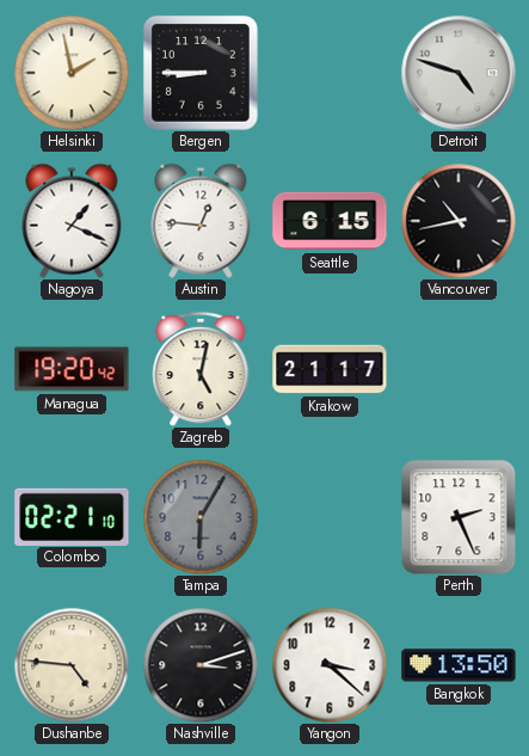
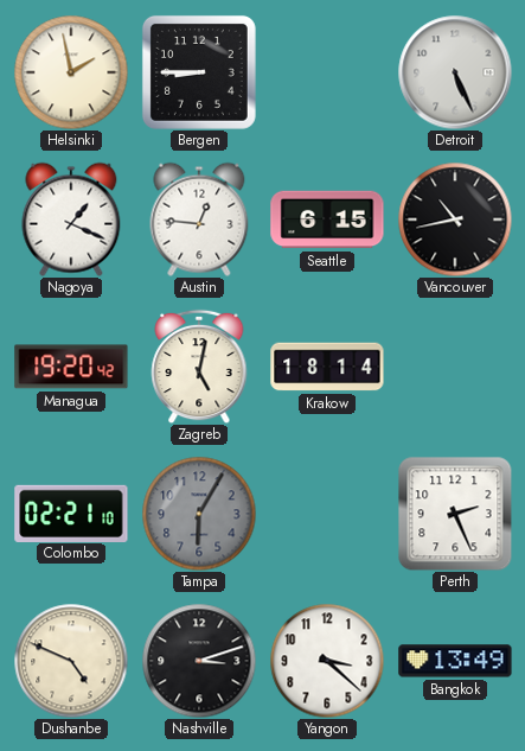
Detroit: 4:48 -> 5:26 (455, 72)
Krakow: 21:17 -> 18:14 (327, 367)
Dushanbe: 4:46 -> 4:49 (71, 661)
Bangkok: 13:50 -> 13:49 (455, 661)
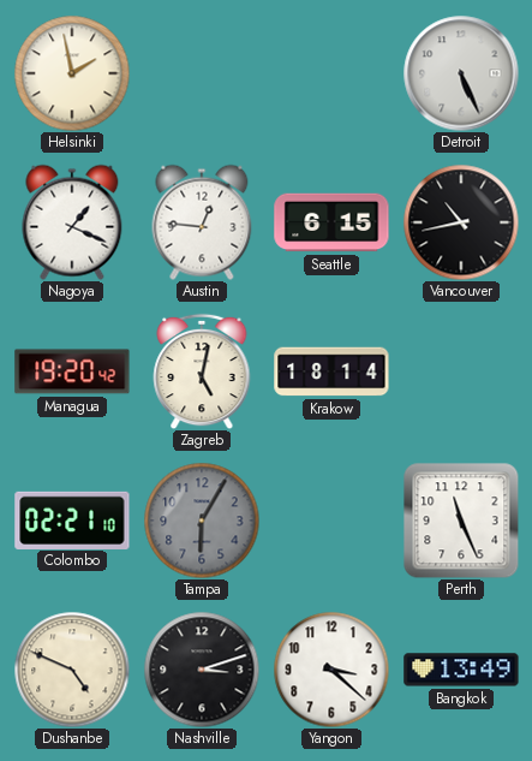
Bergen: 8:45 -> none (199, 72)
Perth: 2:26 -> 11:26 (461, 521)
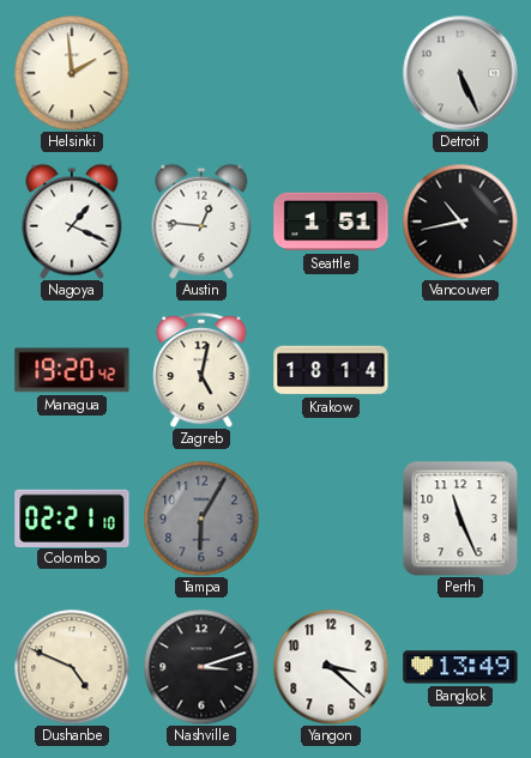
Helsinki: 1:58 -> 1:59 (72, 73)
Seattle: 6:15 -> 1:51 (331, 222)
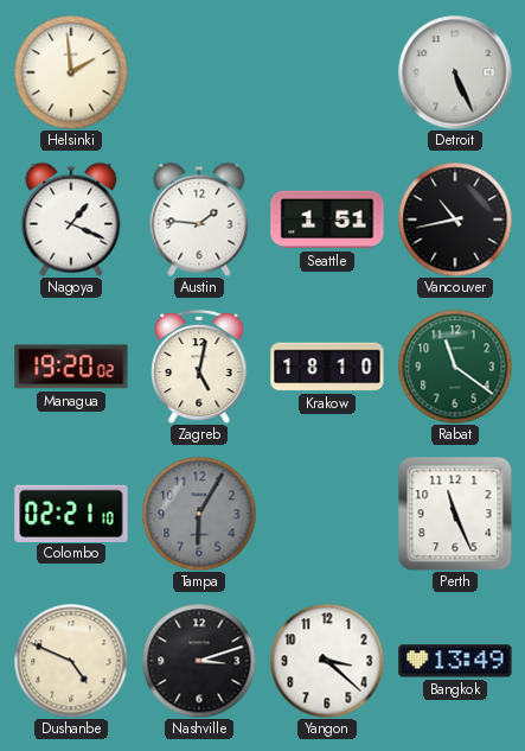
Austin: 12:46 -> 1:46 (199, 219)
Managua: 19:20:42 -> 19:20:02 (71, 367)
Krakow: 18:14 -> 18:10 (327, 367)
Rabat: none -> 11:21 (455, 367)
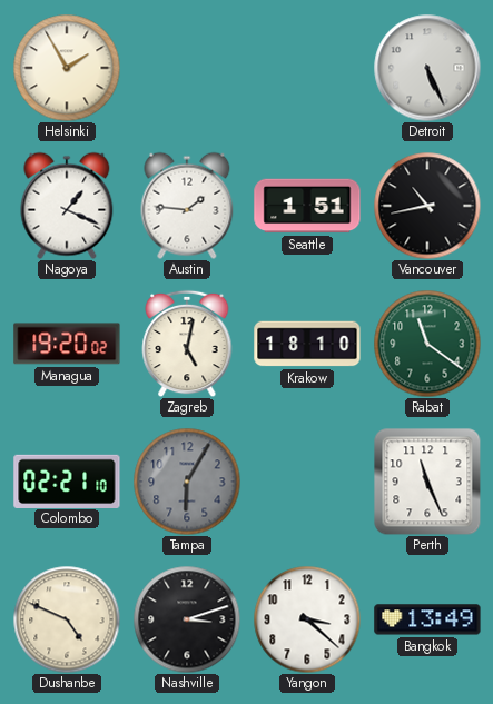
Helsinki: 1:59 -> 1:55 (67, 68)
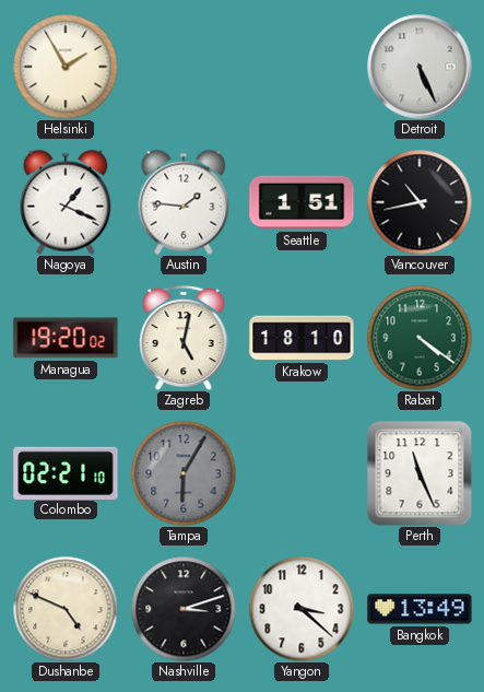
Rabat: 11:21 -> 4:21 (420, 338)
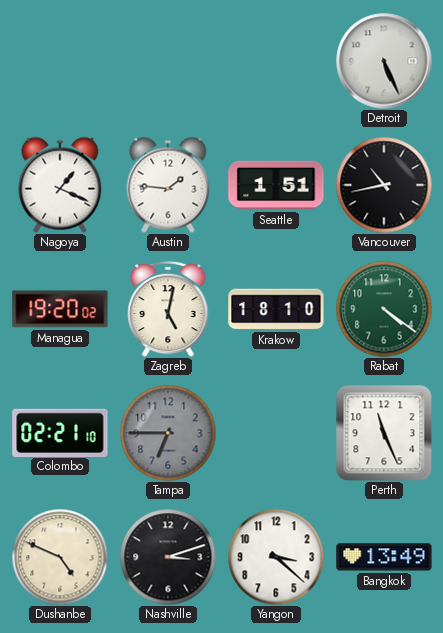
Helsinki: 1:55 -> none (66, 67)
Tampa: 6:05 -> 6:45 (168, 433)
